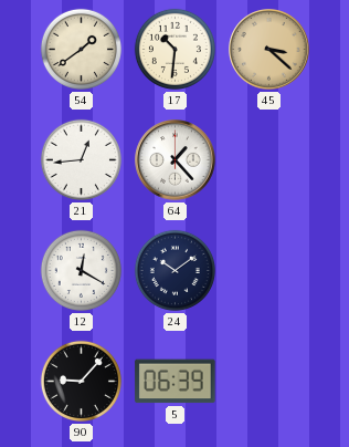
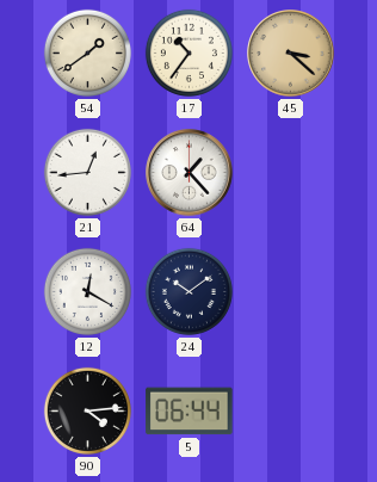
17: 10:31 -> 10:36 (188, 52)
90: 9:07 -> 4:14 (87, 410)
5: 06:39 -> 06:44 (190, 412)
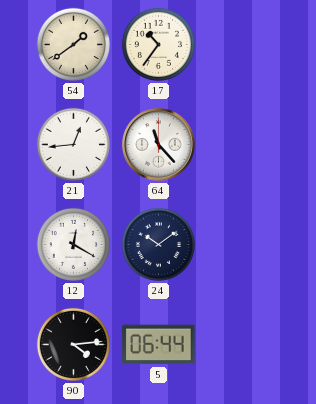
45: 3:22 -> none (291, 54)
64: 1:23 -> 11:23 (159, 145)
